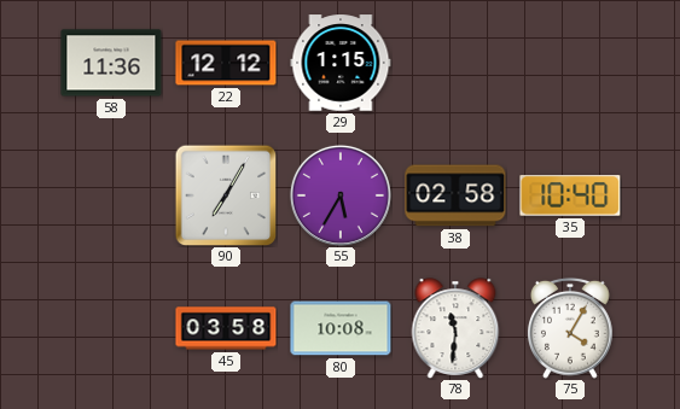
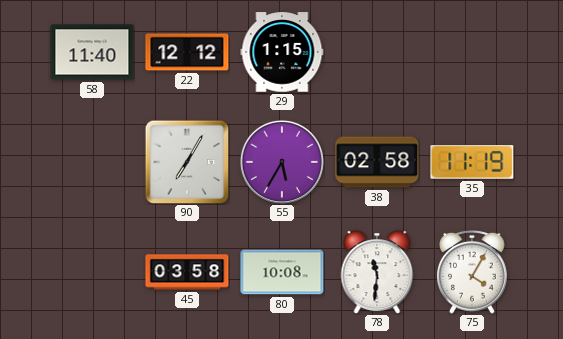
58: 11:36 -> 11:40 (92, 52)
35: 10:40 -> 11:19 (472, 163)
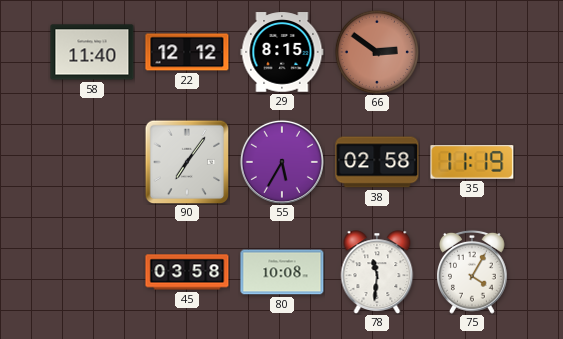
29: 1:15 -> 8:15 (282, 52)
66: none -> 2:51 (376, 51)
90: 7:05 -> 7:06 (187, 162)
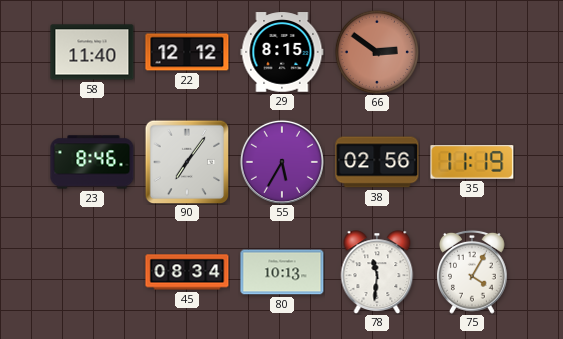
23: none -> 8:46 (92, 162)
38: 02:58 -> 02:56 (377, 162)
45: 03:58 -> 08:34 (187, 272)
80: 10:08 -> 10:13 (282, 272)
